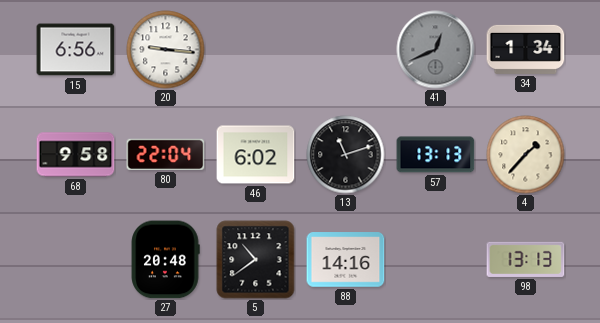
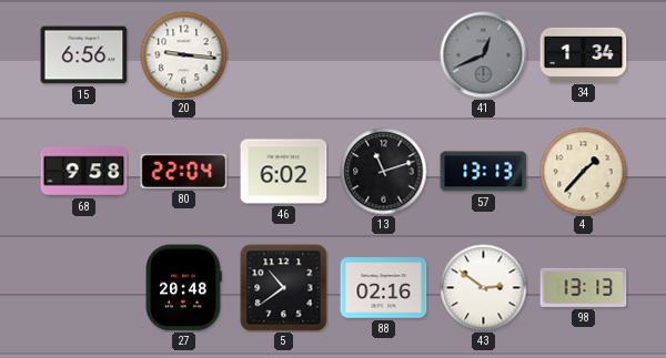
88: 14:16 -> 02:16 (384, 288)
43: none -> 2:51 (484, 288)
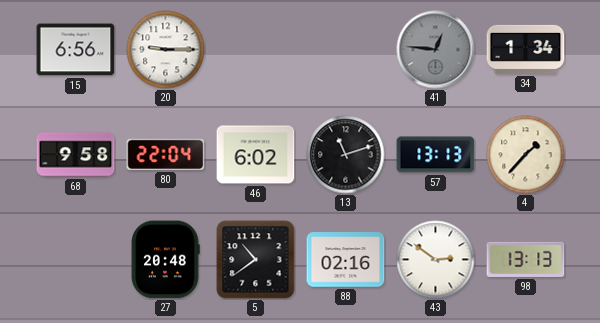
20: 9:16 -> 9:15 (166, 50)
41: 12:41 -> 12:46 (436, 50)
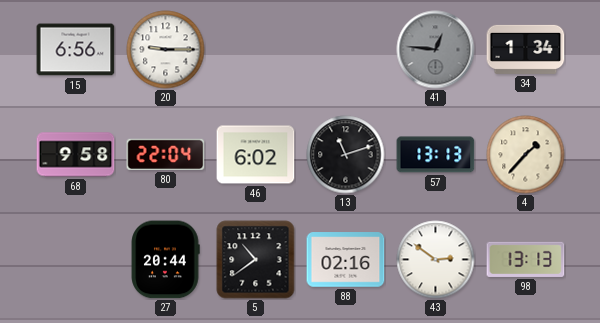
27: 20:48 -> 20:44 (165, 260)
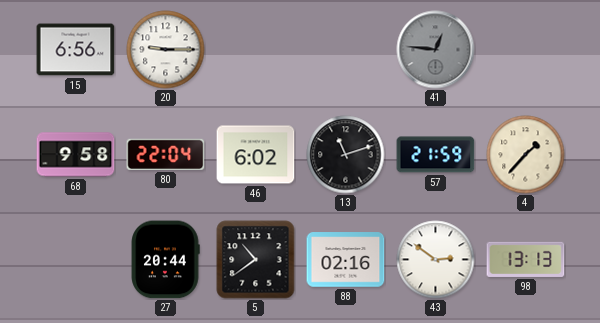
34: 1:34 -> none (526, 49)
57: 13:13 -> 21:59 (436, 155)
